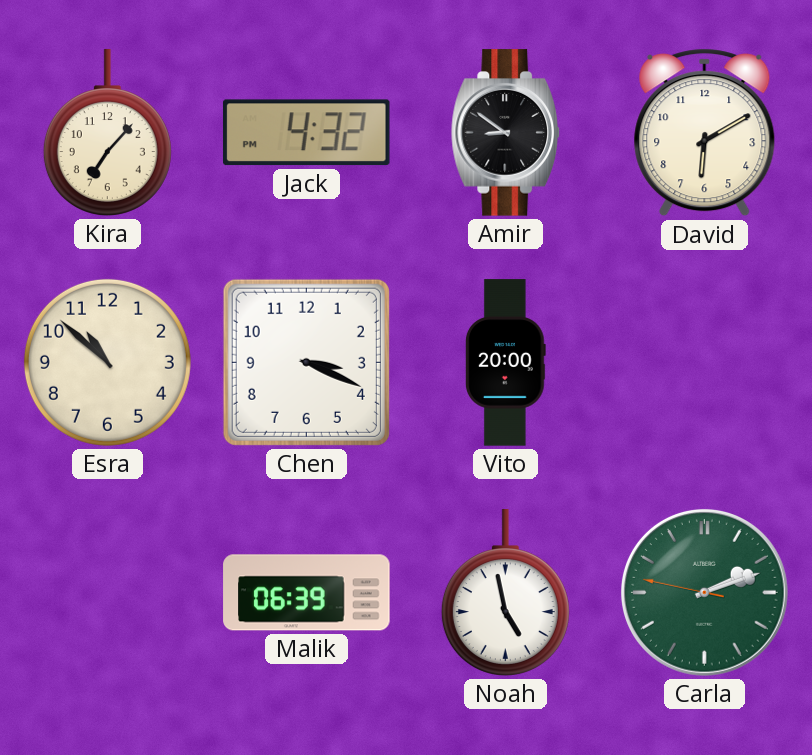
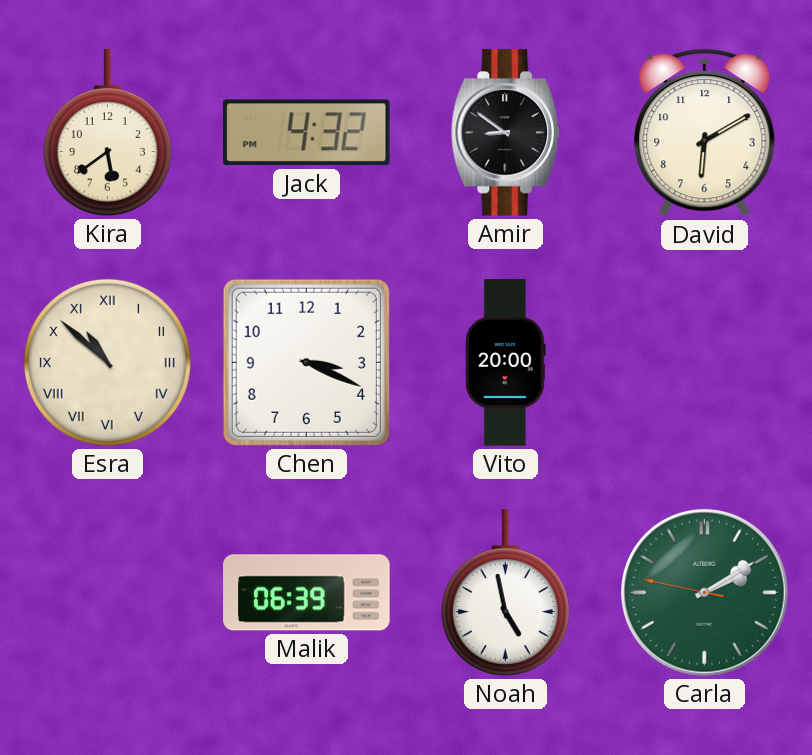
Kira: 7:07 -> 5:39 (107, 133)
Esra numerals: Arabic -> Roman (107, 362)
Carla: 2:11 -> 2:09 (704, 592)
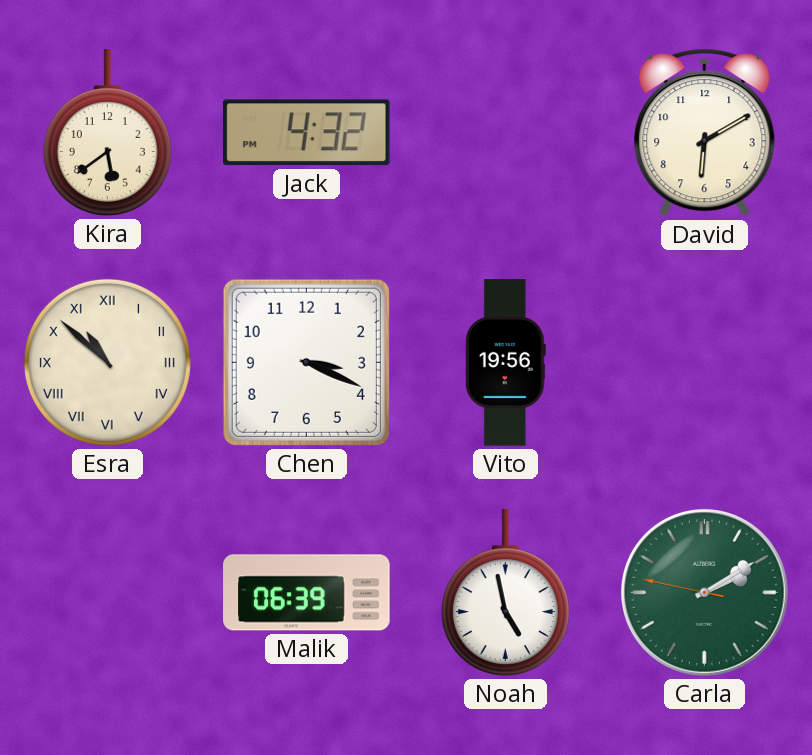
Amir: 8:51 -> none (506, 133)
Vito: 20:00 -> 19:56 (505, 363)
